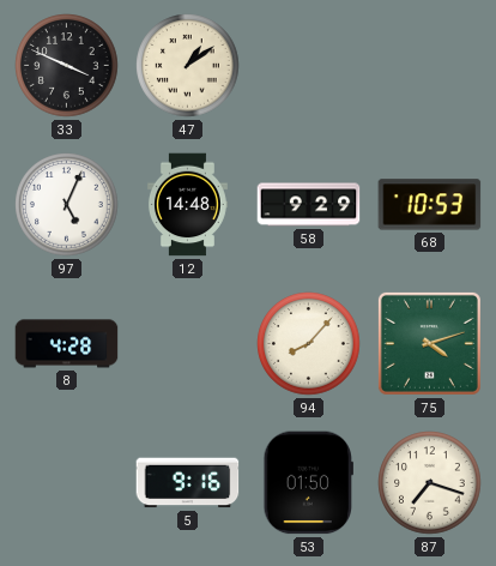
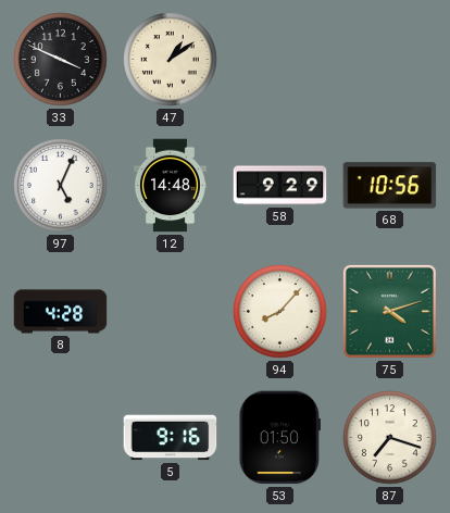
68: 10:53 -> 10:56 (390, 186)
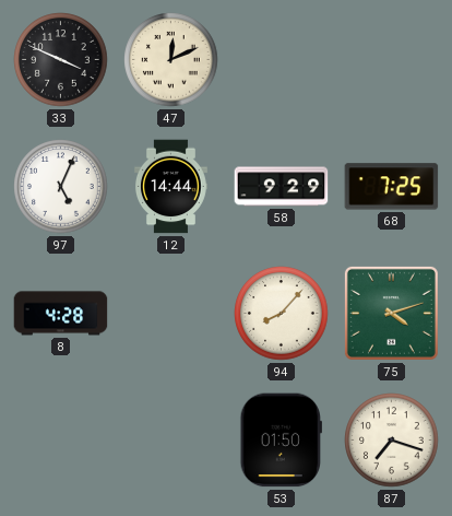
47: 1:09 -> 12:11 (171, 60)
12: 14:48 -> 14:44 (170, 187)
68: 10:56 -> 7:25 (392, 187)
5: 9:16 -> none (171, 438)
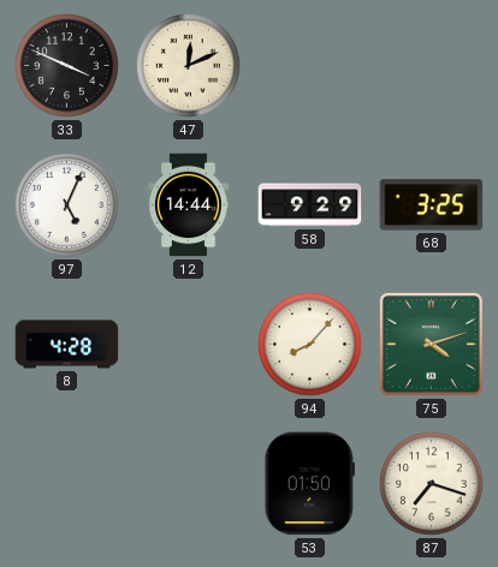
68: 7:25 -> 3:25 (432, 205)
